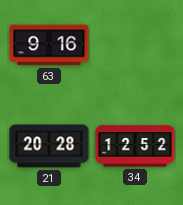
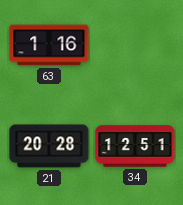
63: 9:16 -> 1:16 (49, 45)
34: 12:52 -> 12:51 (135, 146)
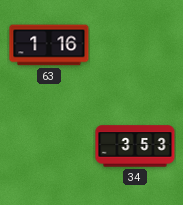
21: 20:28 -> none (49, 146)
34: 12:51 -> 3:53 (135, 146)
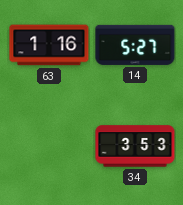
14: none -> 5:27 (135, 45)
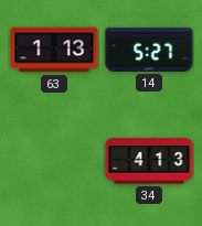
63: 1:16 -> 1:13 (54, 50)
34: 3:53 -> 4:13 (149, 161)
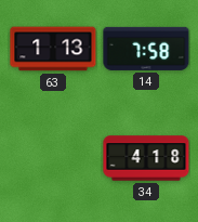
14: 5:27 -> 7:58 (146, 49)
34: 4:13 -> 4:18 (146, 158)
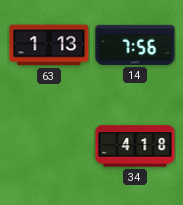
14: 7:58 -> 7:56 (135, 45)
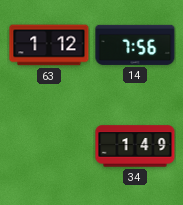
63: 1:13 -> 1:12 (49, 45)
34: 4:18 -> 1:49 (135, 146)
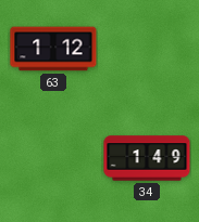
14: 7:56 -> none (135, 45)
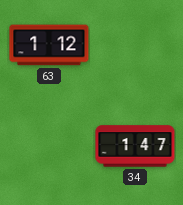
34: 1:49 -> 1:47 (135, 146)
